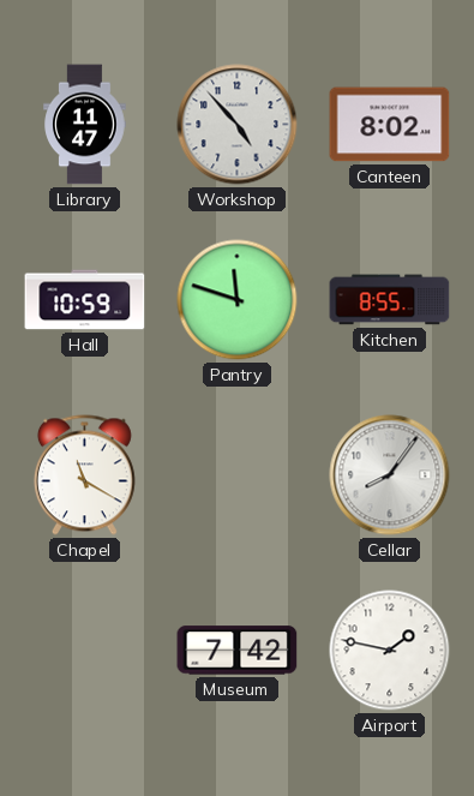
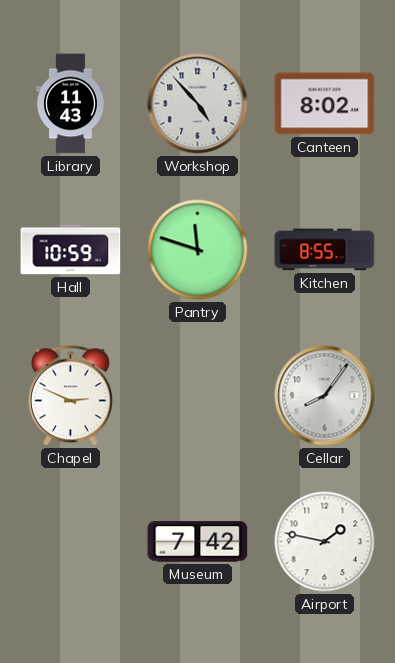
Library: 11:47 -> 11:43 (71, 104)
Chapel: 11:20 -> 2:49 (70, 396)
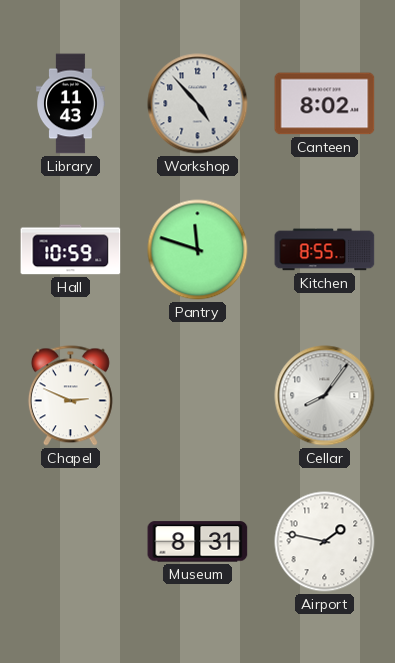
Museum: 7:42 -> 8:31 (198, 542)
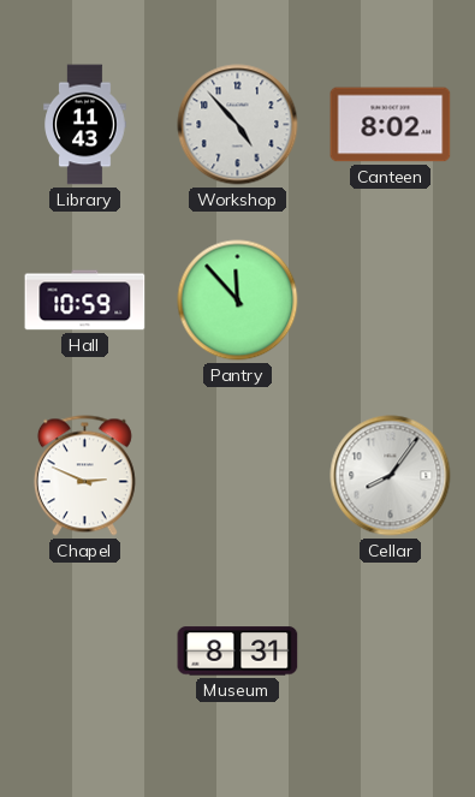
Pantry: 11:48 -> 11:53 (238, 301)
Kitchen: 8:55 -> none (325, 250)
Airport: 1:47 -> none (325, 542)
